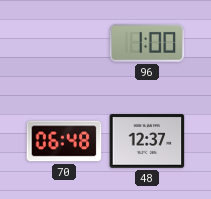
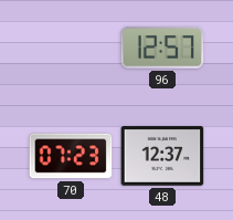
96: 1:00 -> 12:57 (162, 48)
70: 06:48 -> 07:23 (71, 156)
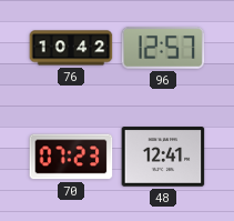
76: none -> 10:42 (71, 48)
48: 12:37 -> 12:41 (163, 157)
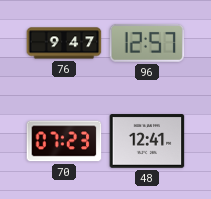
76: 10:42 -> 9:47 (64, 43)
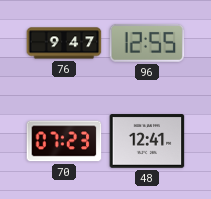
96: 12:57 -> 12:55 (147, 43)
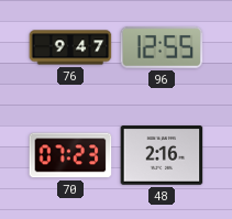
48: 12:41 -> 2:16 (162, 155)
